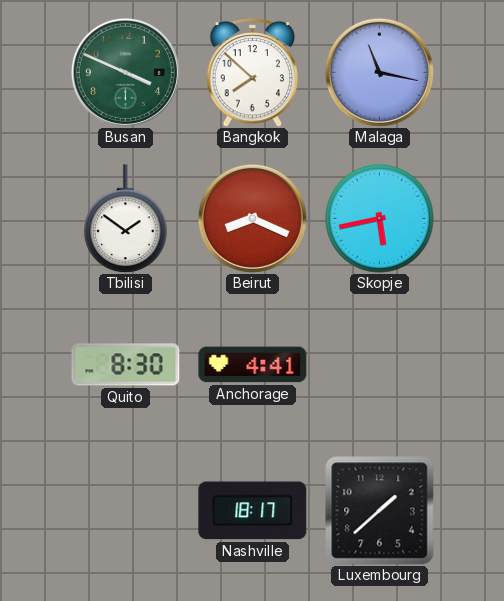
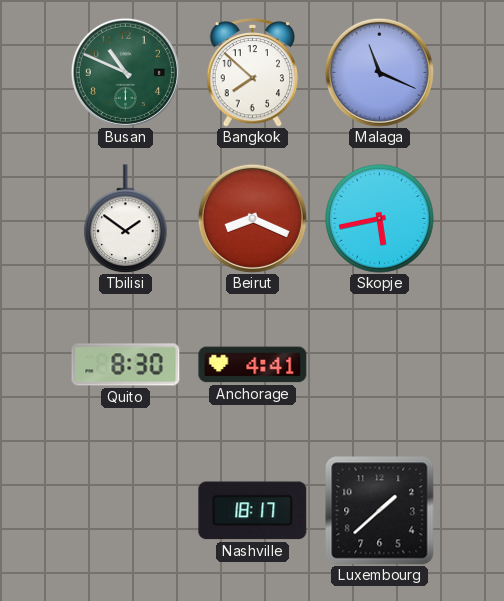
Busan: 3:49 -> 10:49 (125, 72)
Malaga: 11:17 -> 11:19 (379, 72)
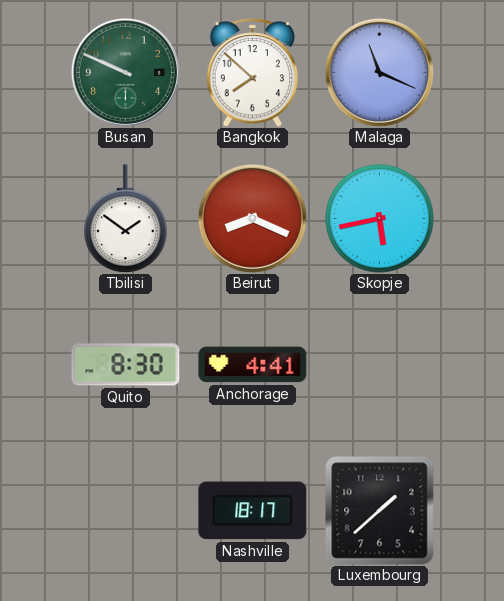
Busan: 10:49 -> 9:49 (125, 72)
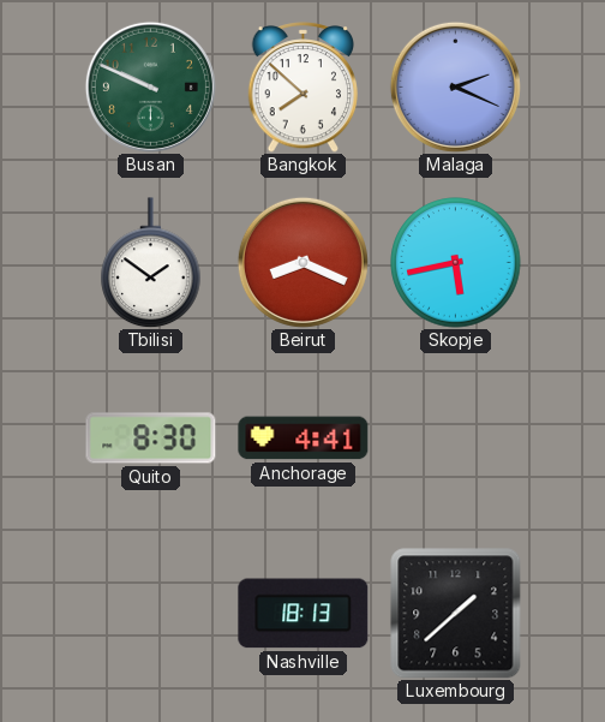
Malaga: 11:19 -> 2:19 (455, 86)
Nashville: 18:17 -> 18:13 (304, 614)
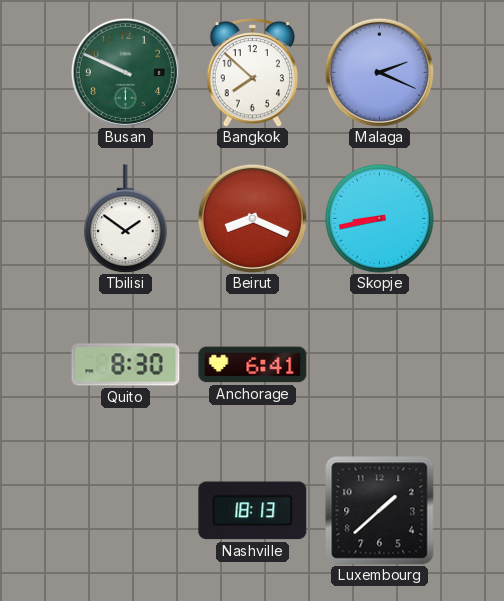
Skopje: 5:43 -> 8:43 (380, 219)
Anchorage: 4:41 -> 6:41 (253, 365)
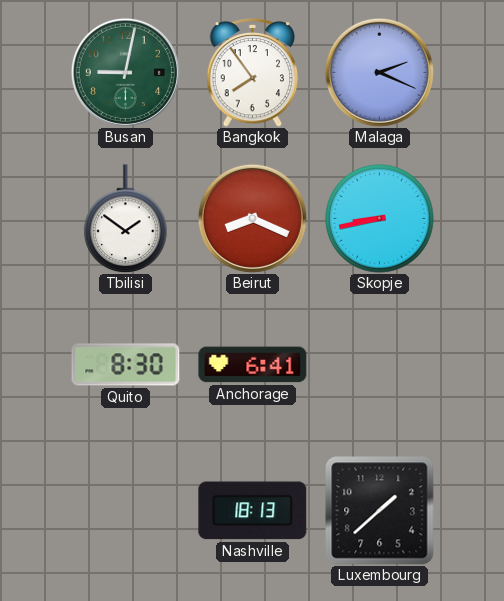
Busan: 9:49 -> 9:02 (125, 72)
Bangkok: 7:52 -> 7:54 (253, 73)
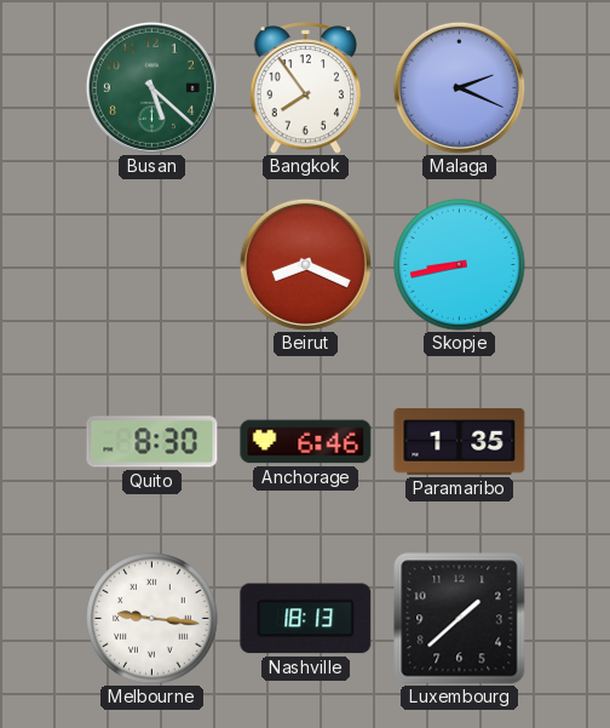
Busan: 9:02 -> 5:22 (151, 87)
Tbilisi: 1:51 -> none (126, 219)
Anchorage: 6:41 -> 6:46 (306, 442)
Paramaribo: none -> 1:35 (460, 442)
Melbourne: none -> 9:16 (152, 619)
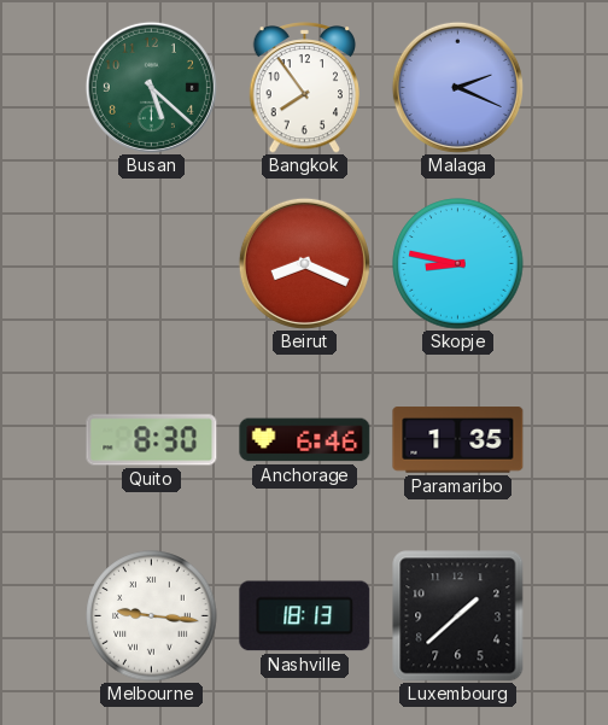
Skopje: 8:43 -> 8:47 (458, 264)
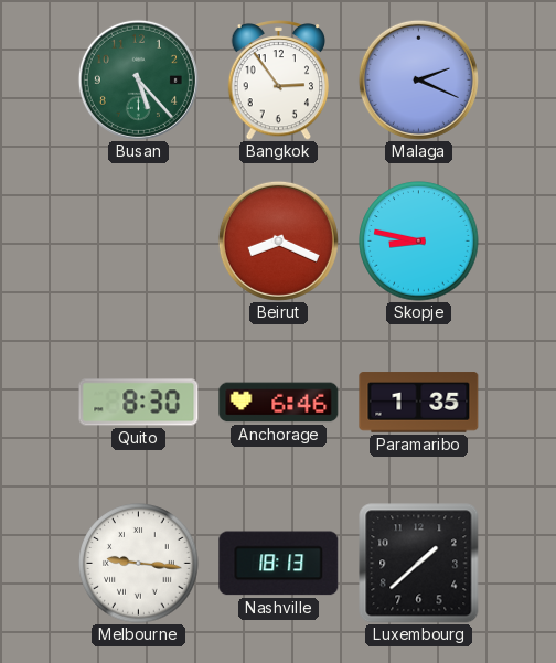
Busan: 5:22 -> 5:23 (138, 79)
Bangkok: 7:54 -> 2:54 (279, 81)
